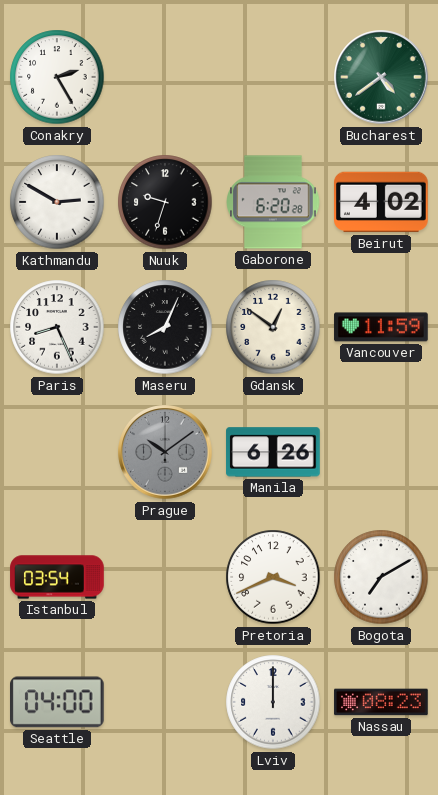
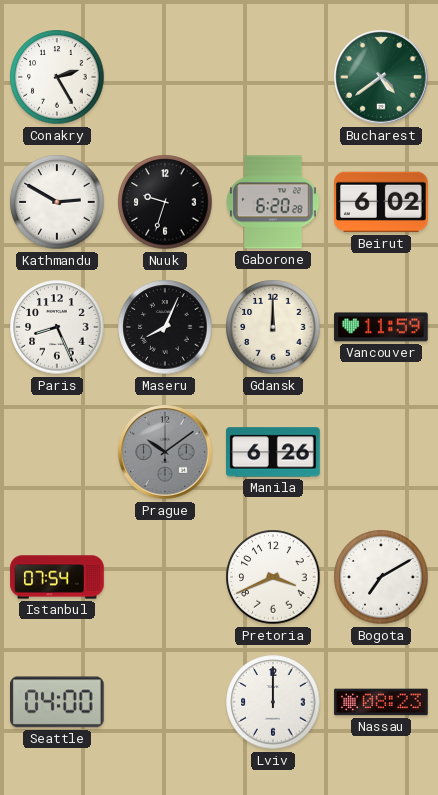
Beirut: 4:02 -> 6:02 (381, 202)
Gdansk: 12:51 -> 12:00 (273, 327)
Istanbul: 03:54 -> 07:54 (57, 577)
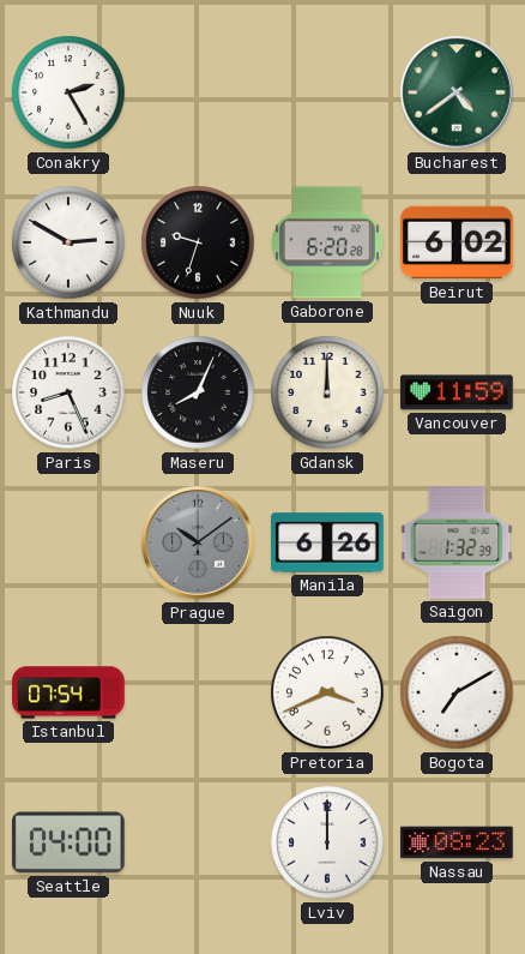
Saigon: none -> 1:32 (457, 542)
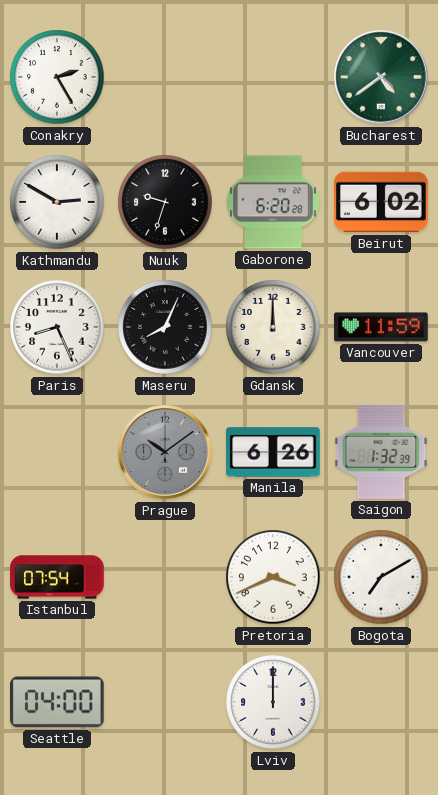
Nassau: 08:23 -> none (457, 842)
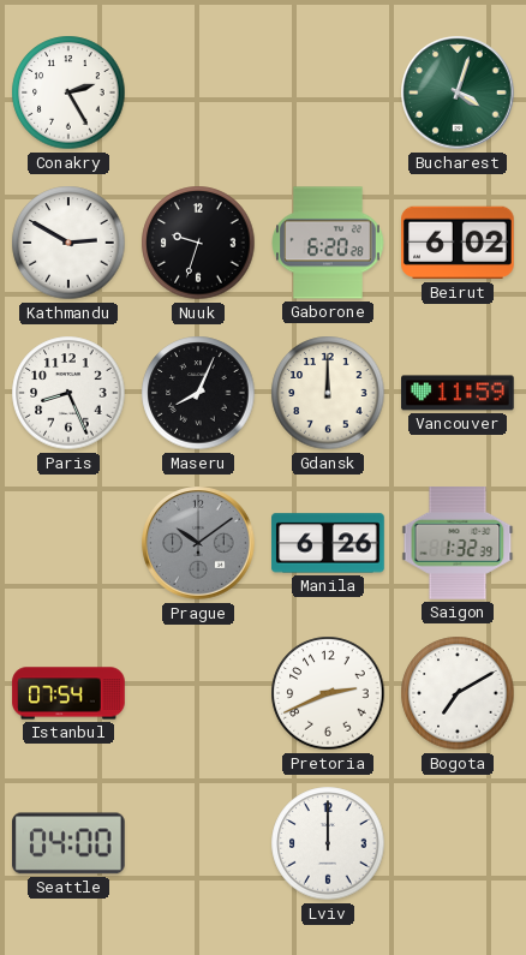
Bucharest: 4:39 -> 4:03 (458, 92)
Pretoria: 3:41 -> 2:41 (328, 693)
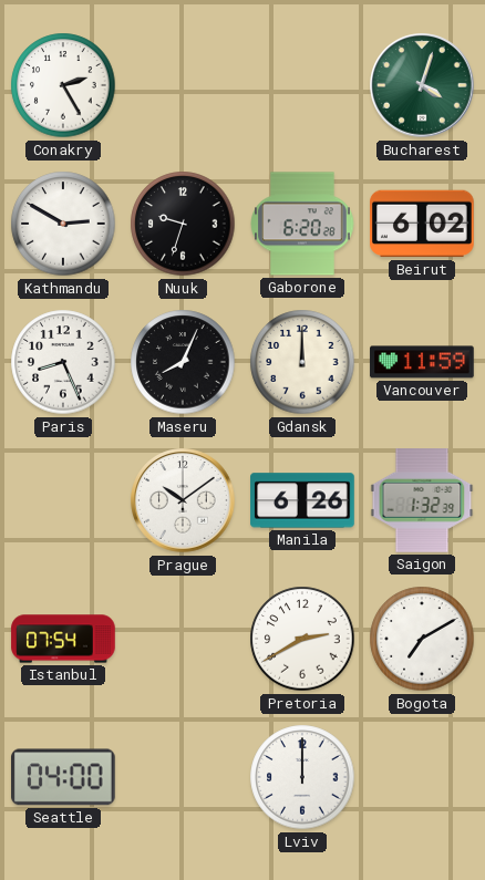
Prague dial: grey -> white (183, 500)
Pretoria: 2:41 -> 2:40 (302, 639)
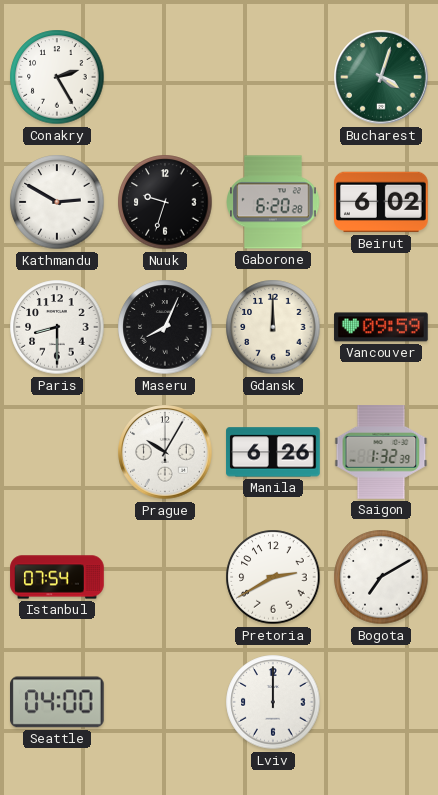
Paris: 8:26 -> 8:30 (57, 327)
Vancouver: 11:59 -> 09:59 (381, 327)
Prague: 10:09 -> 10:05 (165, 452)
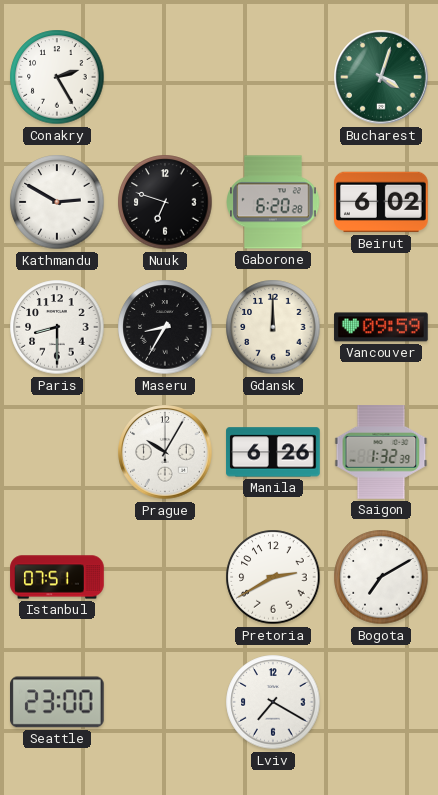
Nuuk: 9:33 -> 6:48 (165, 202)
Maseru: 8:04 -> 8:35 (165, 327)
Istanbul: 07:54 -> 07:51 (57, 577)
Seattle: 04:00 -> 23:00 (58, 702)
Lviv: 12:00 -> 7:20 (273, 702)
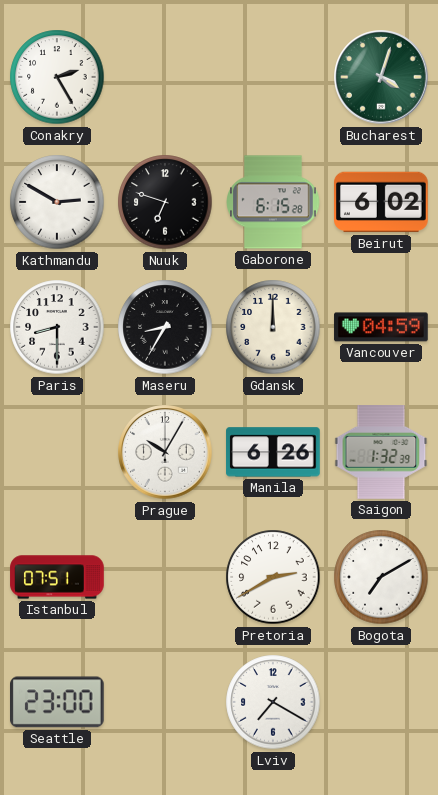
Gaborone: 6:20 -> 6:15 (273, 202)
Vancouver: 09:59 -> 04:59 (381, 327)
